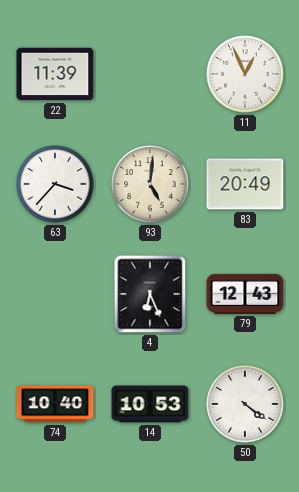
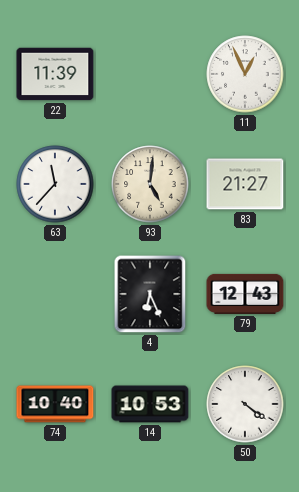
63: 3:37 -> 11:37 (55, 184)
83: 20:49 -> 21:27 (245, 184)
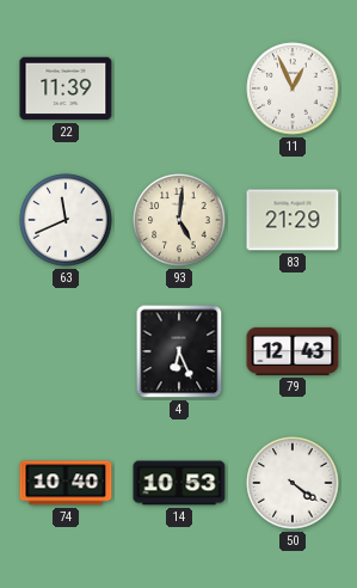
63: 11:37 -> 11:41 (66, 220)
83: 21:27 -> 21:29 (293, 220)
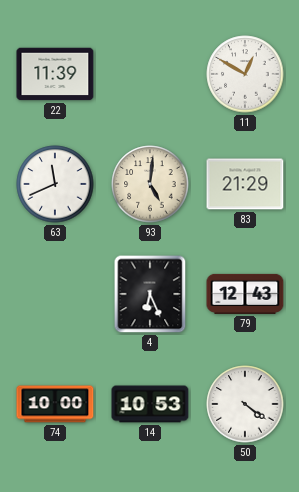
11: 12:56 -> 12:50 (245, 74)
74: 10:40 -> 10:00 (55, 404)
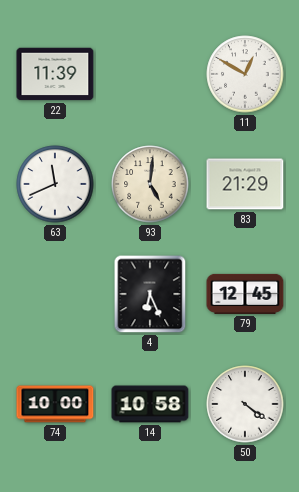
79: 12:43 -> 12:45 (245, 294)
14: 10:53 -> 10:58 (150, 404)
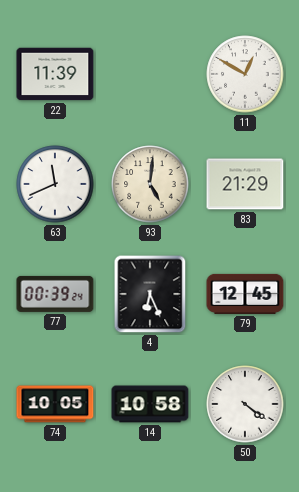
77: none -> 00:39 (55, 294)
74: 10:00 -> 10:05 (55, 404)
